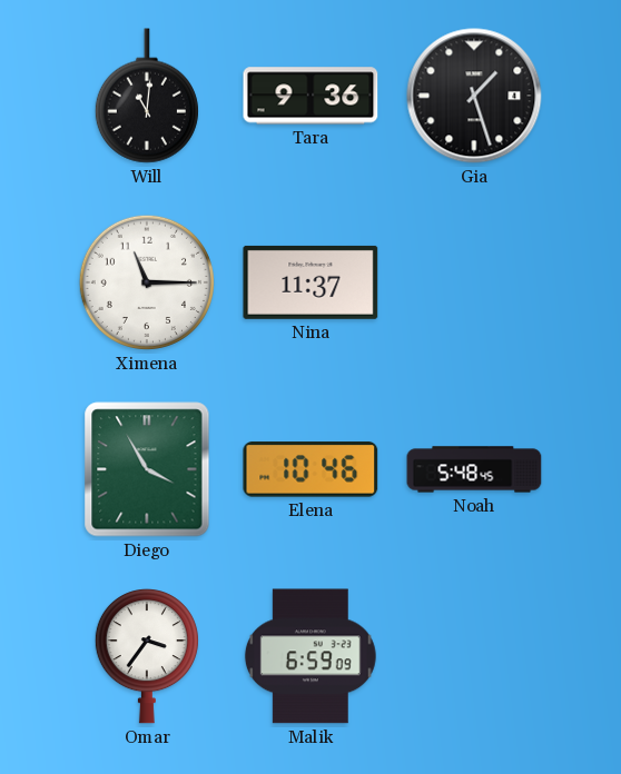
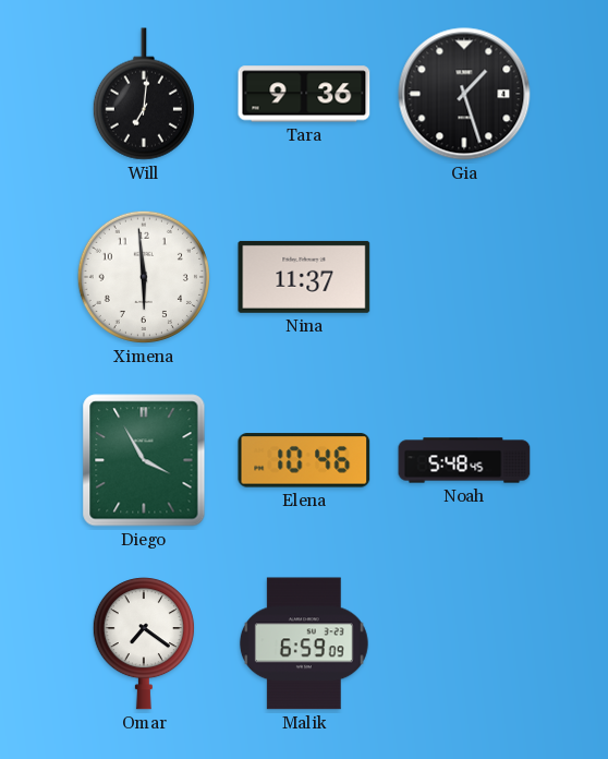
Will: 11:01 -> 7:01 (144, 94)
Ximena: 11:15 -> 5:59 (144, 277)
Omar: 3:36 -> 7:21 (144, 643)
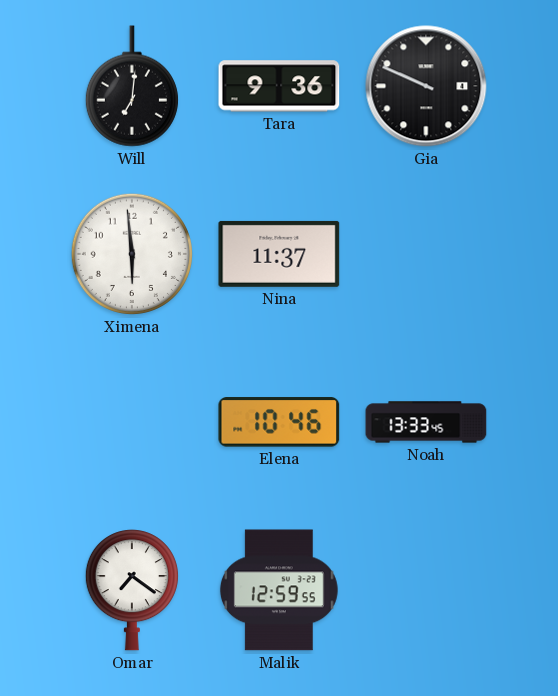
Gia: 1:27 -> 9:49 (426, 86)
Diego: 3:55 -> none (144, 460)
Noah: 5:48 -> 13:33 (426, 422)
Malik: 6:59 -> 12:59 (279, 590)
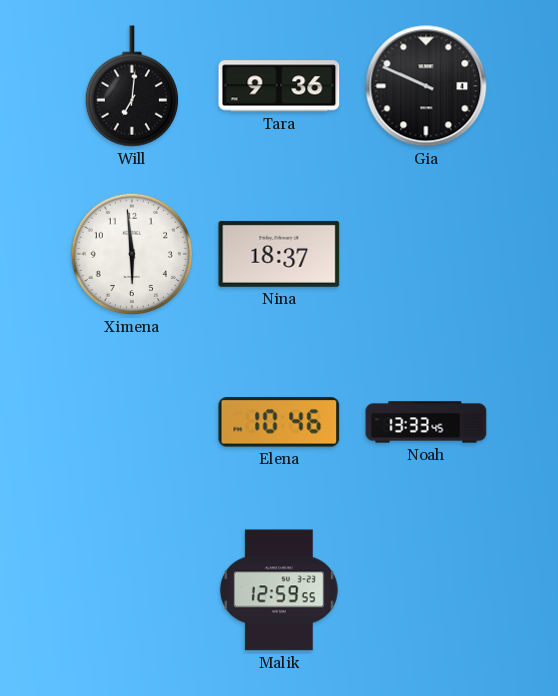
Nina: 11:37 -> 18:37 (279, 254)
Omar: 7:21 -> none (132, 590)
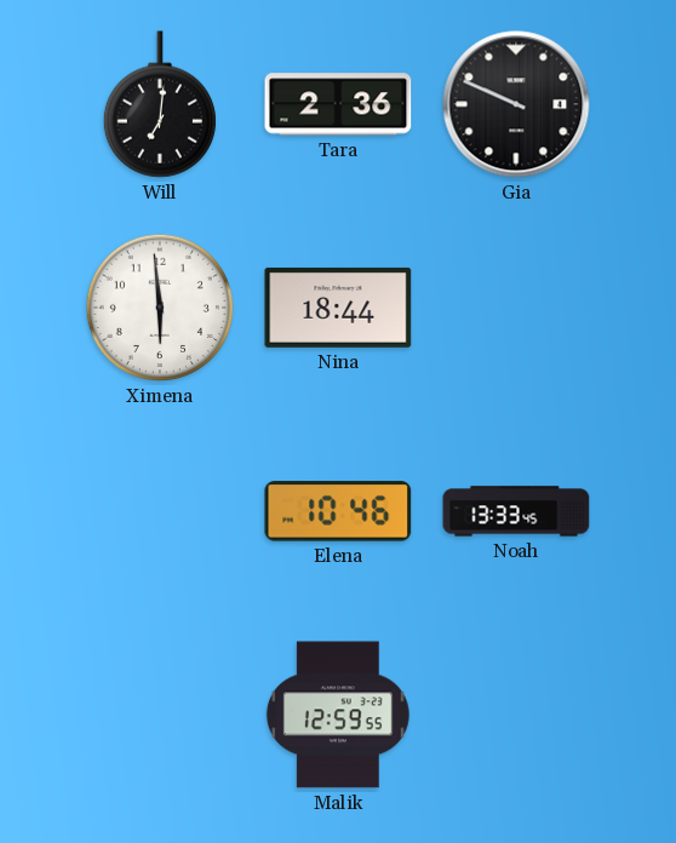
Tara: 9:36 -> 2:36 (338, 104)
Nina: 18:37 -> 18:44 (338, 308)
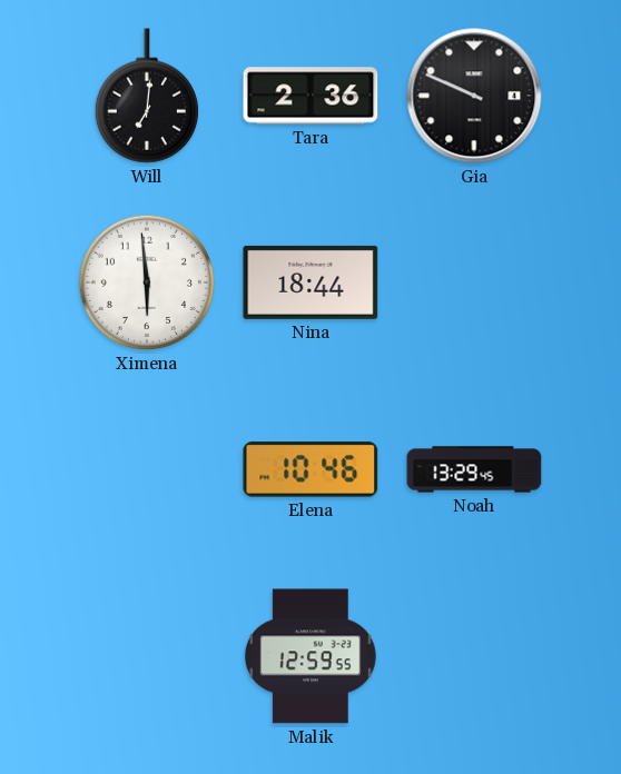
Noah: 13:33 -> 13:29 (474, 469)
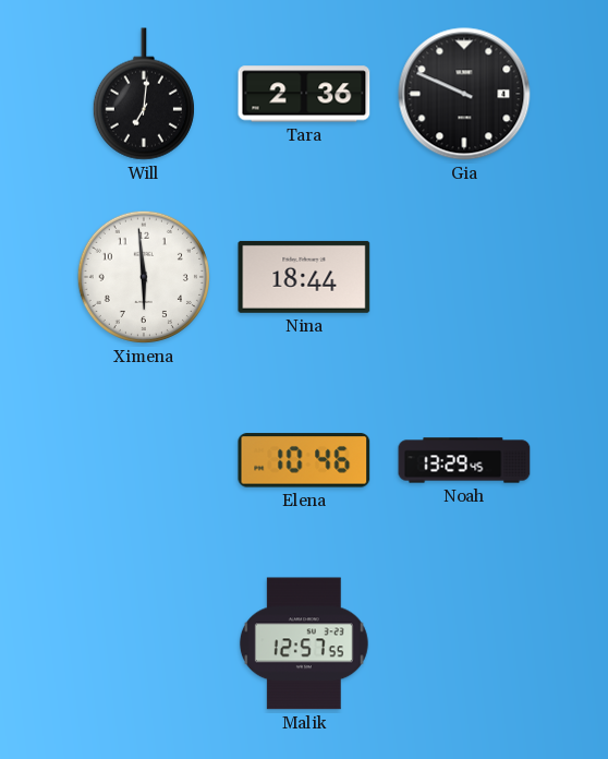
Malik: 12:59 -> 12:57 (304, 643)
